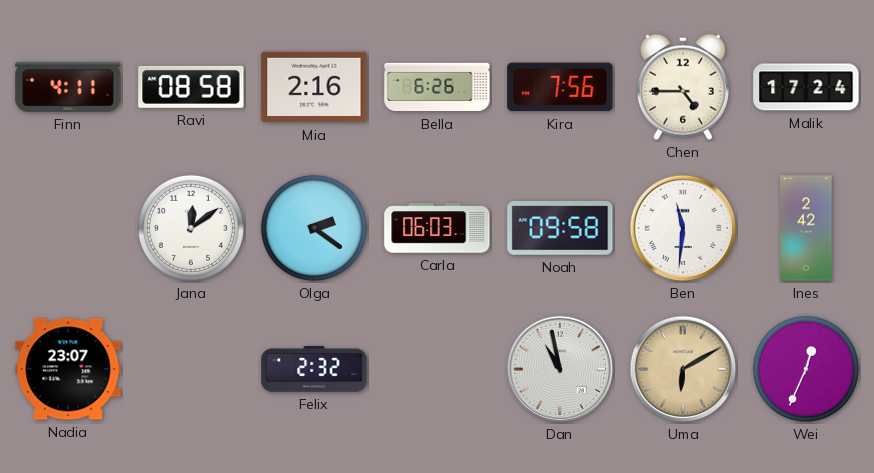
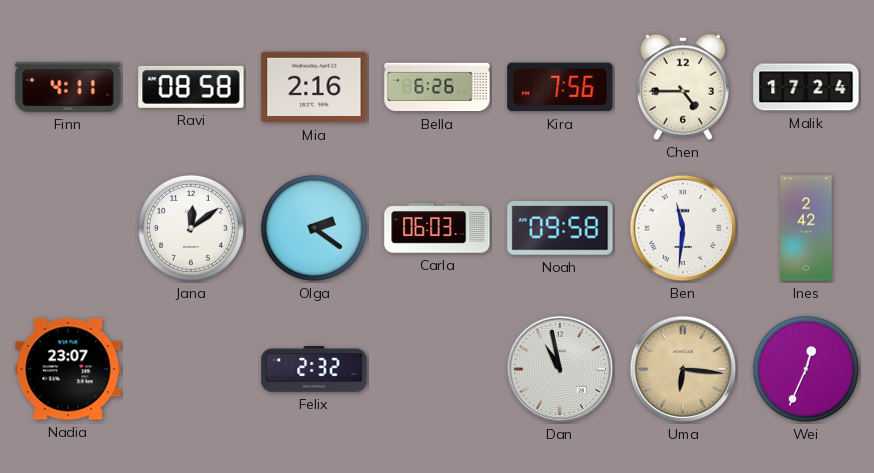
Uma: 6:10 -> 6:16 (683, 369)
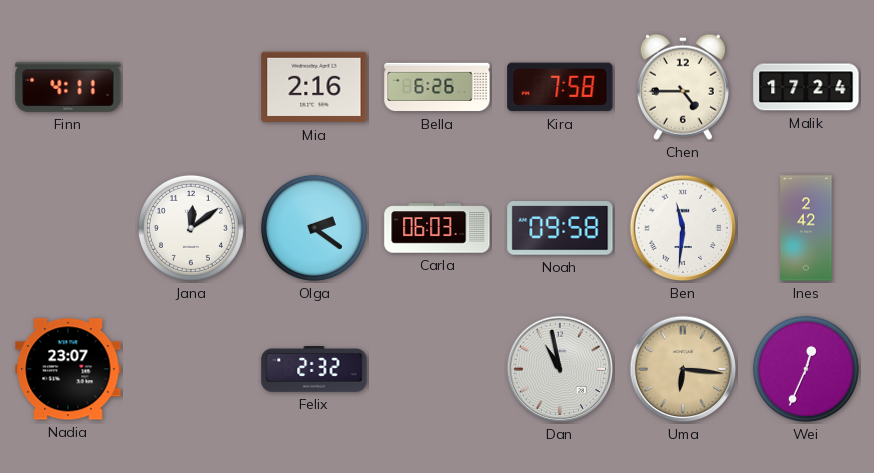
Ravi: 08:58 -> none (191, 87)
Kira: 7:56 -> 7:58 (560, 87)
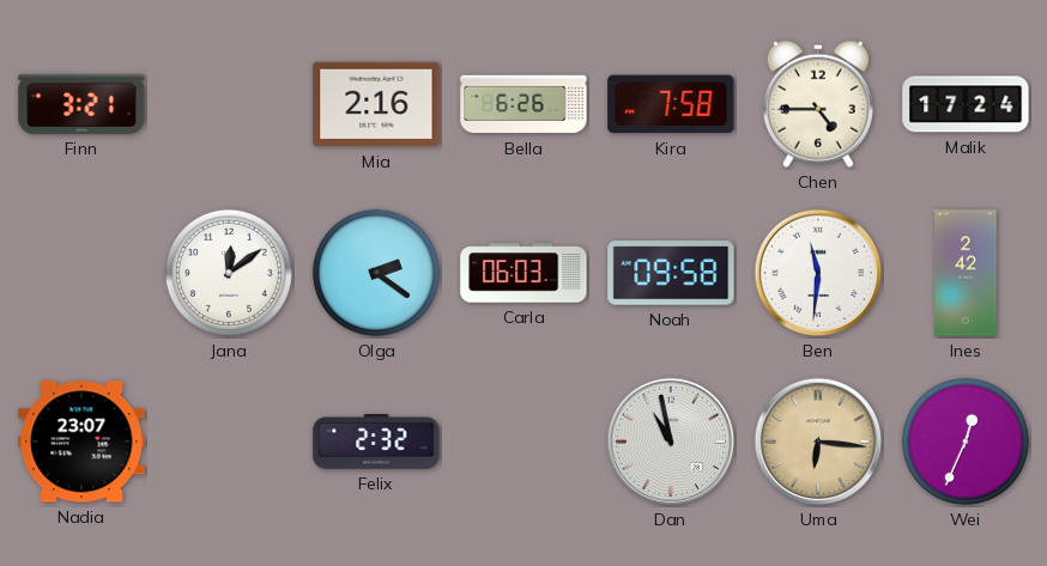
Finn: 4:11 -> 3:21 (81, 104)
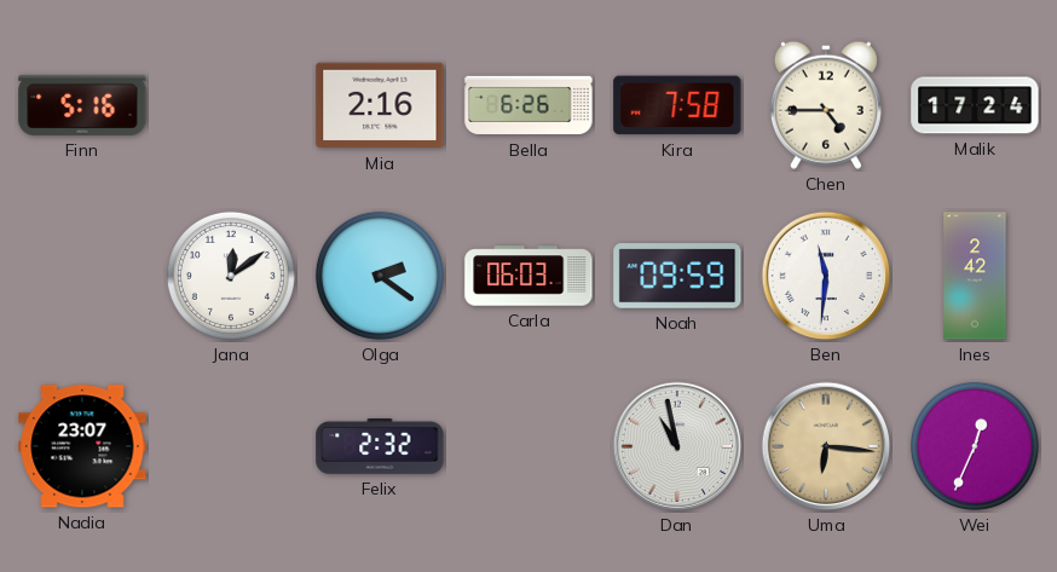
Finn: 3:21 -> 5:16 (82, 105)
Noah: 09:58 -> 09:59 (677, 276)
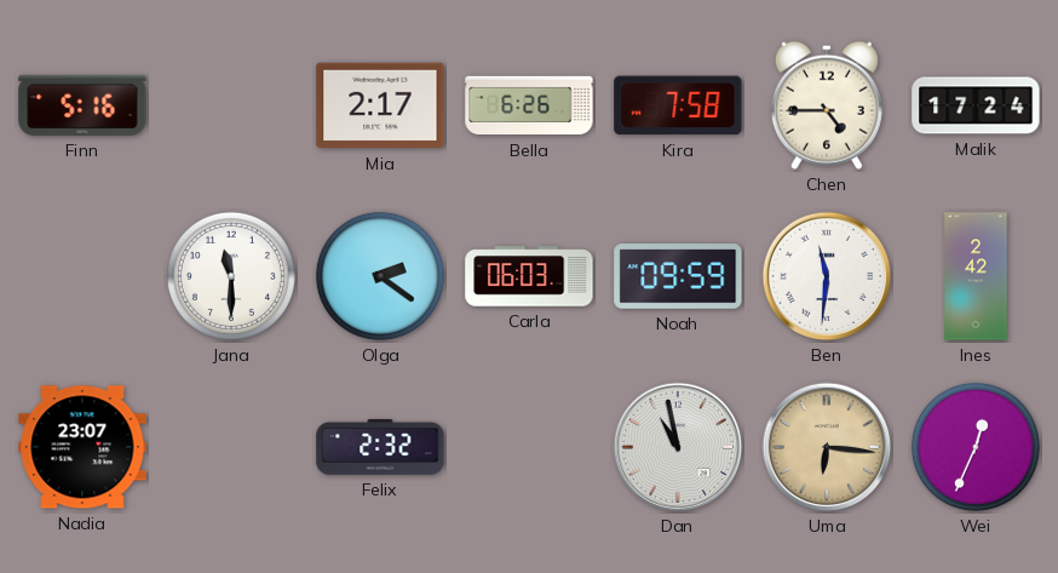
Mia: 2:16 -> 2:17 (380, 105)
Jana: 12:09 -> 11:30 (231, 276)
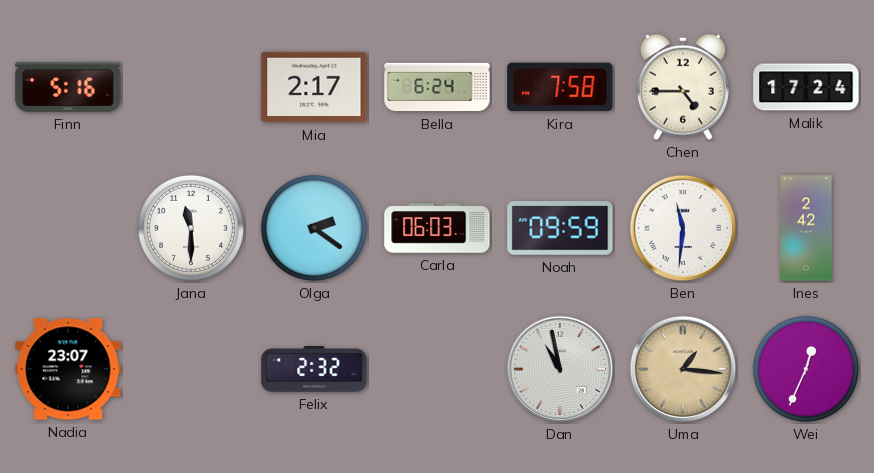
Bella: 6:26 -> 6:24 (437, 87)
Uma: 6:16 -> 1:16 (683, 369)
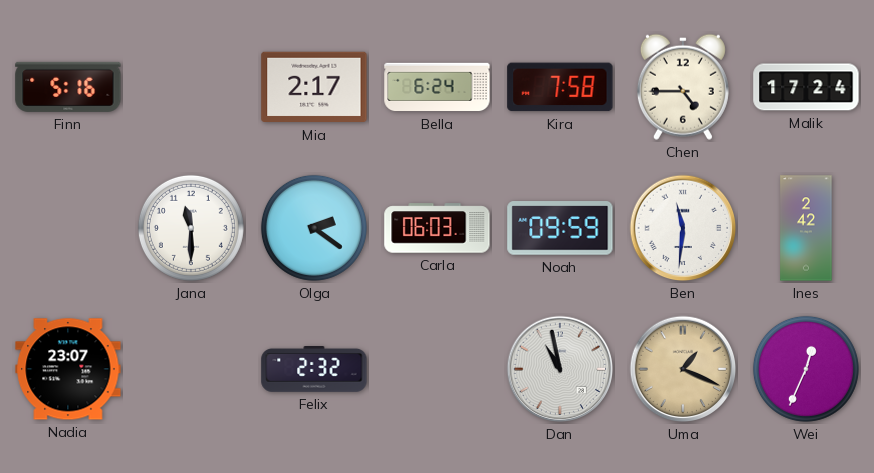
Uma: 1:16 -> 1:19 (683, 369)
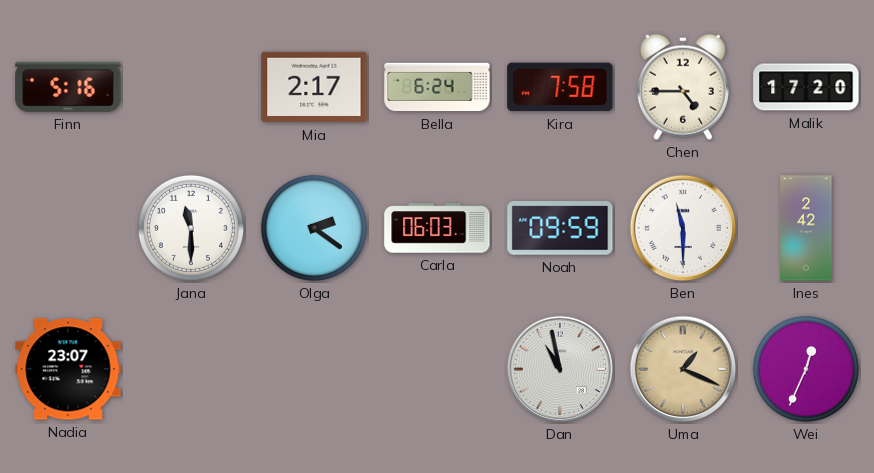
Malik: 17:24 -> 17:20 (806, 87)
Ben: 11:31 -> 11:30 (683, 228)
Felix: 2:32 -> none (314, 370)
